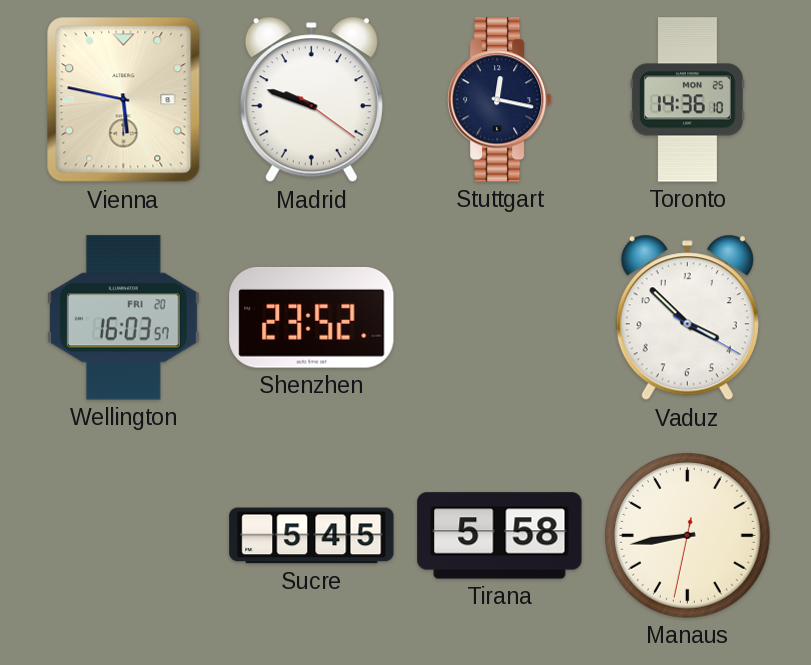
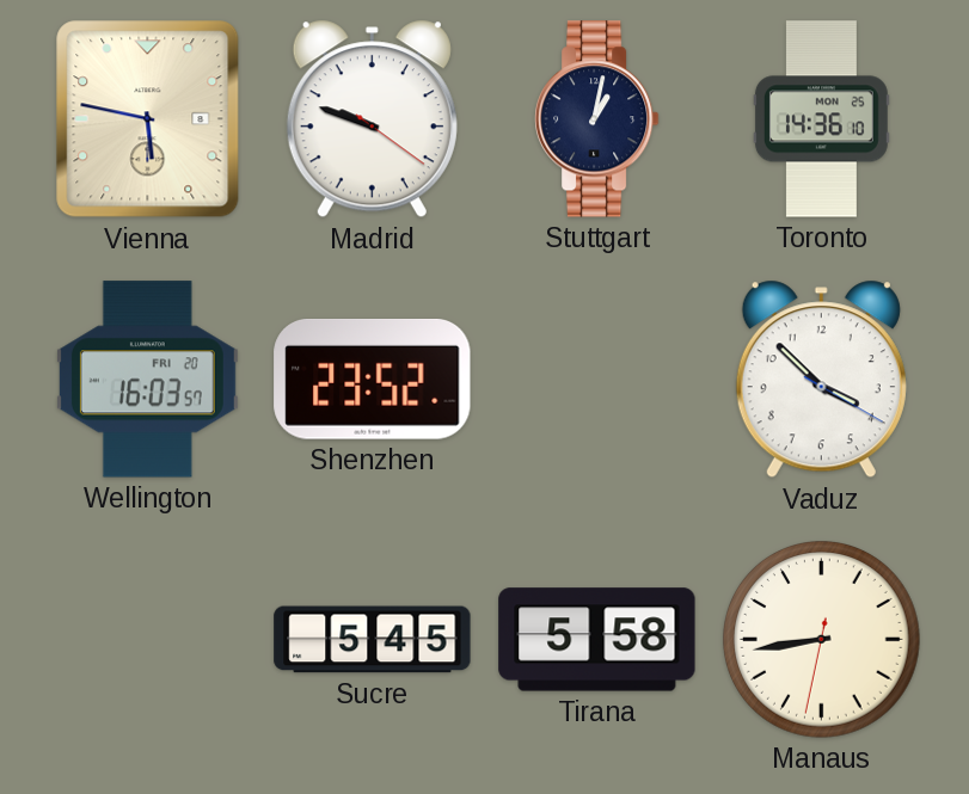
Stuttgart: 12:17 -> 1:02 (596, 119)
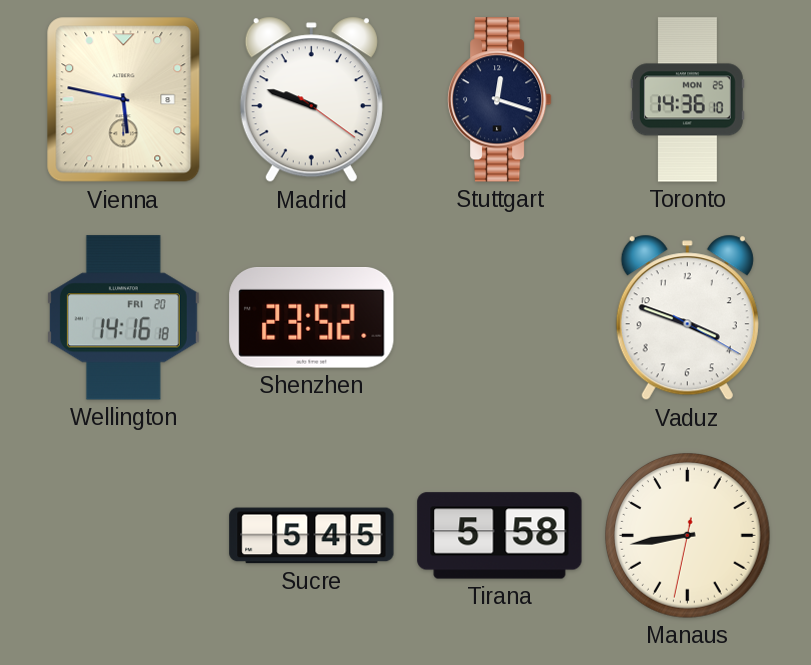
Stuttgart: 1:02 -> 12:18 (499, 100)
Wellington: 16:03 -> 14:16 (123, 318)
Vaduz: 3:52 -> 3:48 (687, 318)
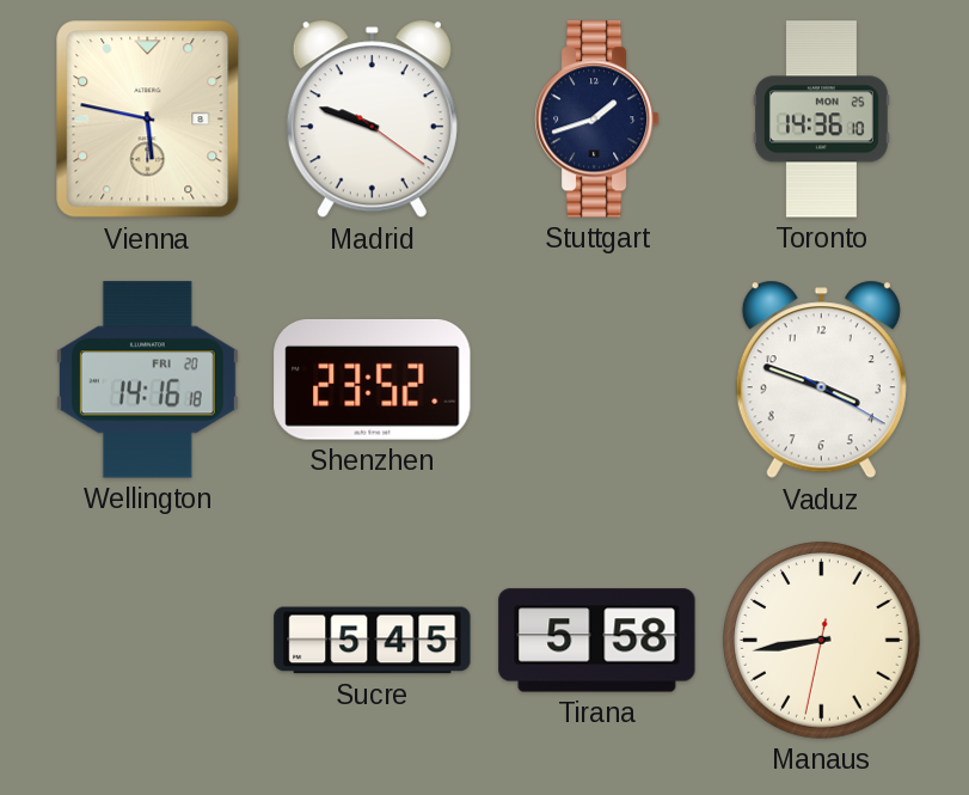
Stuttgart: 12:18 -> 1:42 (596, 120)
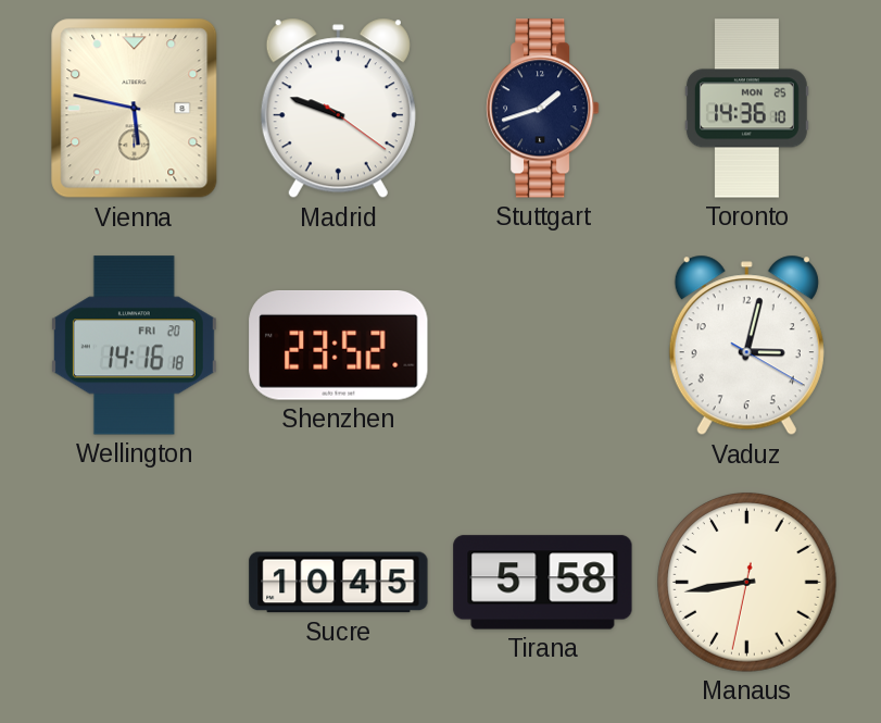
Vaduz: 3:48 -> 3:02 (746, 346)
Sucre: 5:45 -> 10:45 (339, 583)
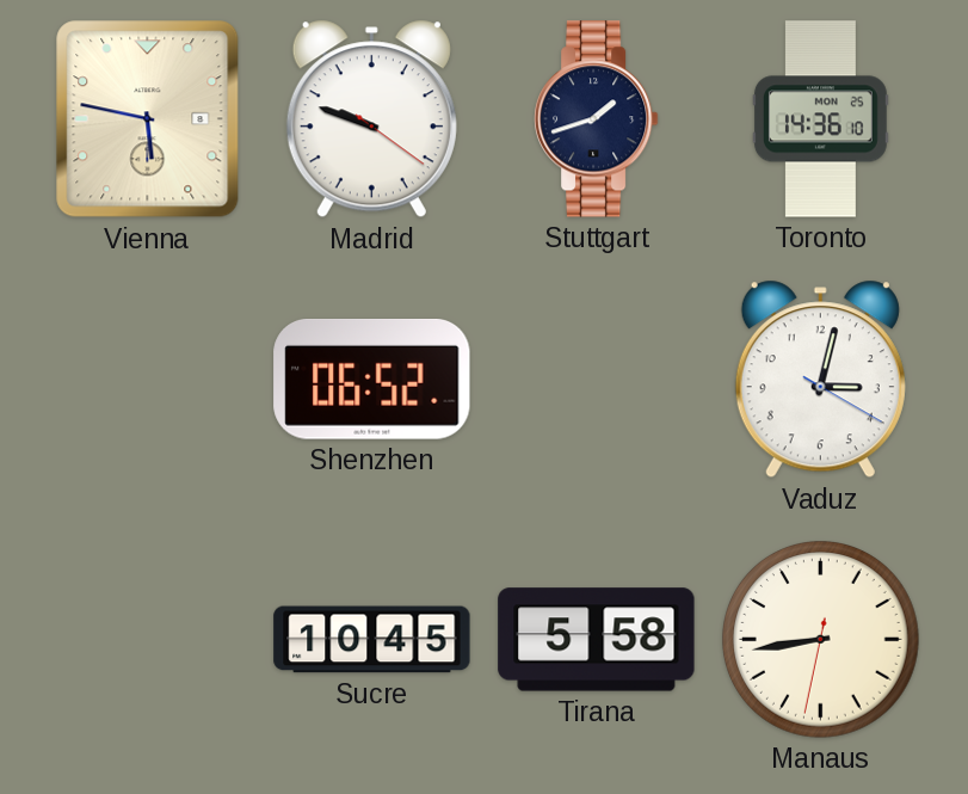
Wellington: 14:16 -> none (134, 346)
Shenzhen: 23:52 -> 06:52 (372, 380)
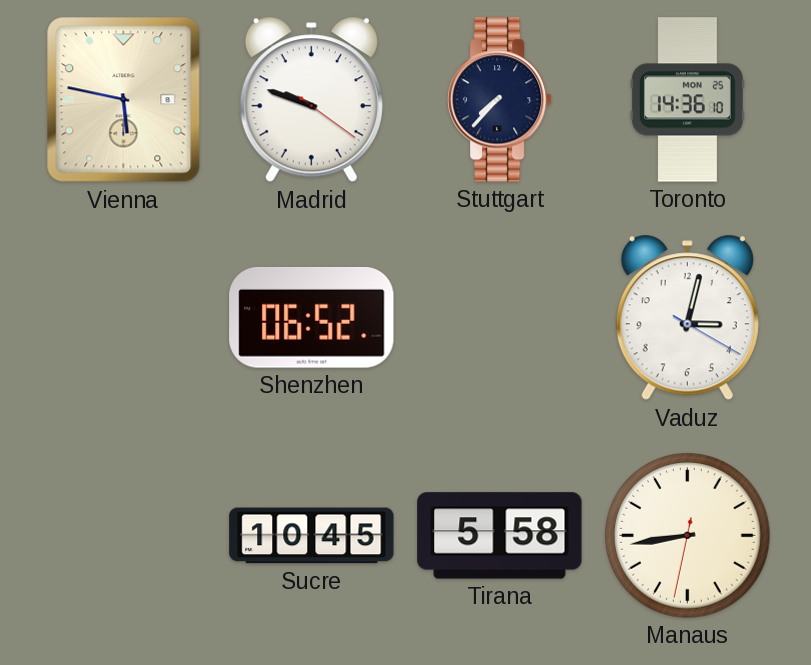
Stuttgart: 1:42 -> 7:37 (499, 100)
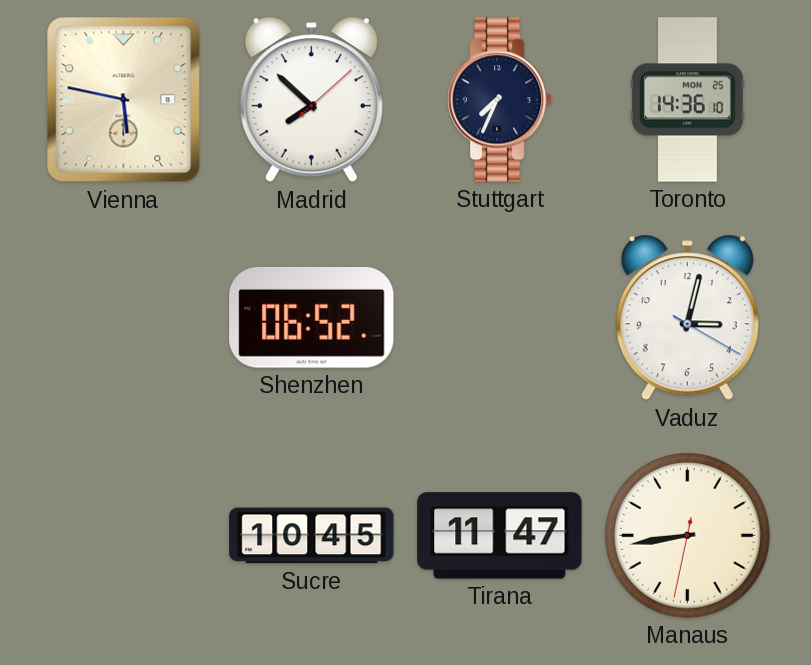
Madrid: 9:48 -> 7:52 (311, 100)
Stuttgart: 7:37 -> 7:34 (499, 100)
Tirana: 5:58 -> 11:47 (500, 536)
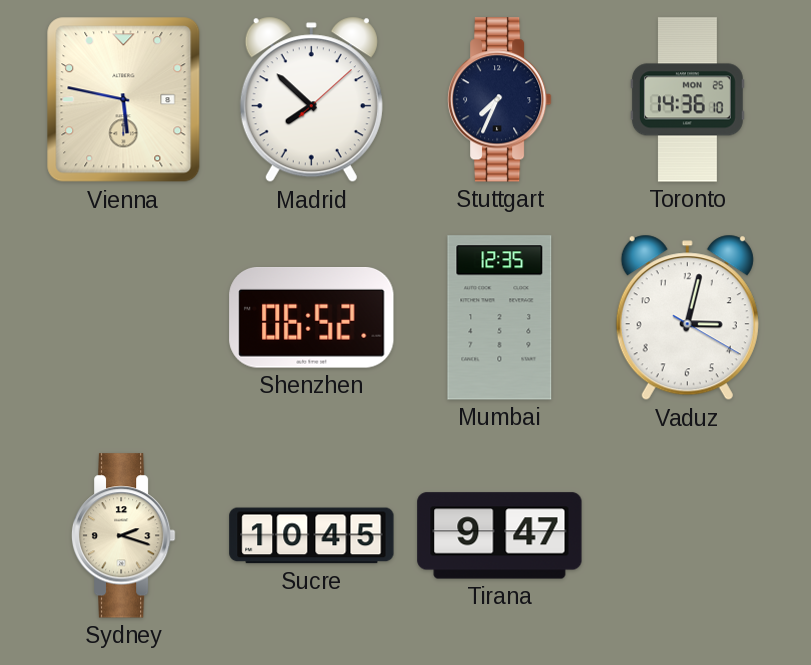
Mumbai: none -> 12:35 (500, 318)
Sydney: none -> 2:18 (123, 536)
Tirana: 11:47 -> 9:47 (500, 536)
Manaus: 8:43 -> none (688, 536)
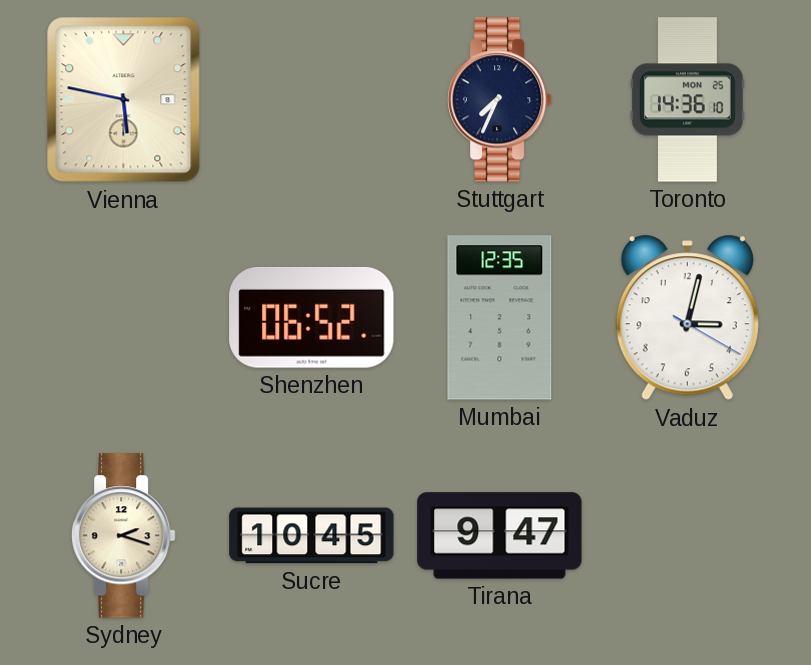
Madrid: 7:52 -> none (311, 100)
